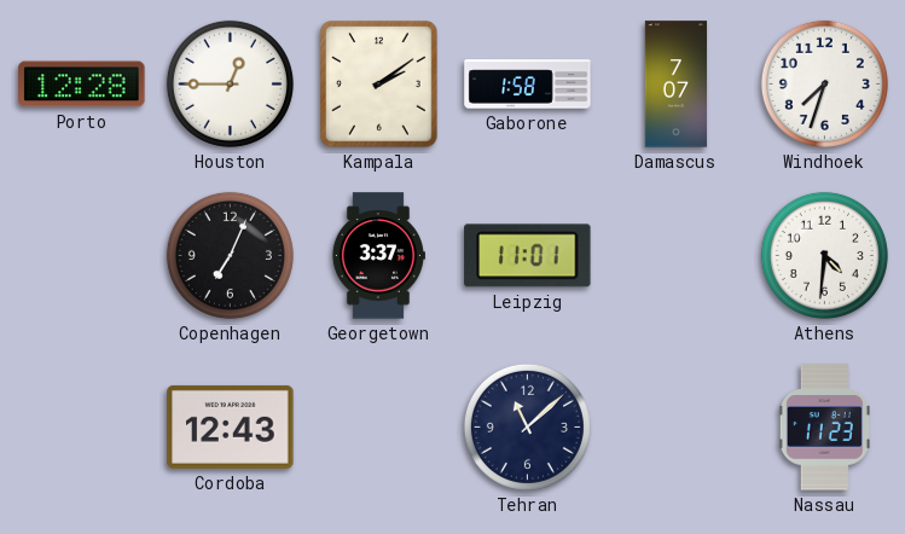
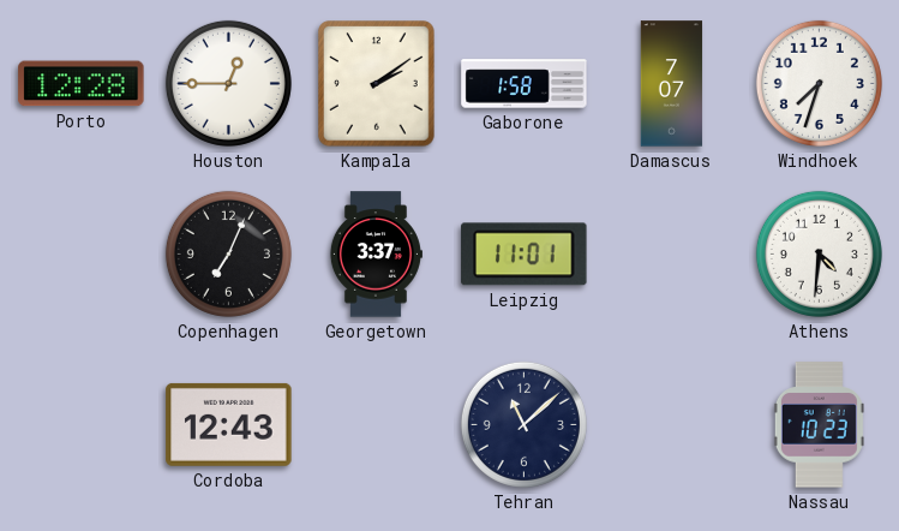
Nassau: 11:23 -> 10:23 (819, 425)
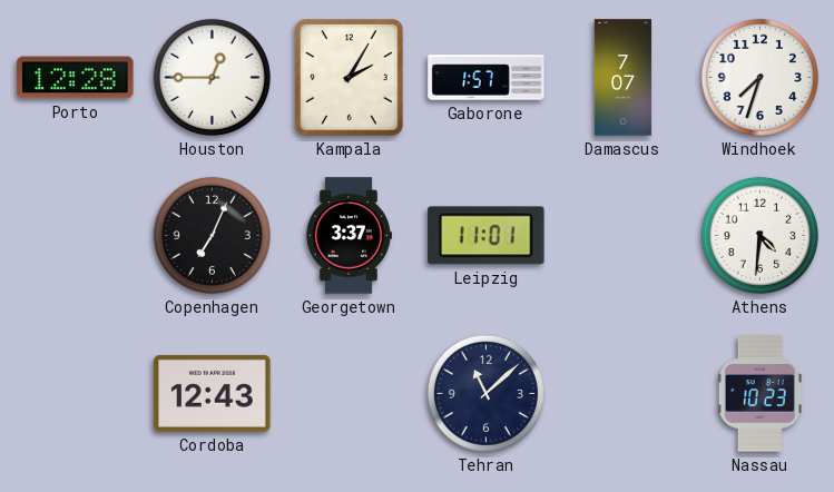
Kampala: 2:09 -> 2:05 (350, 78)
Gaborone: 1:58 -> 1:57 (487, 78)
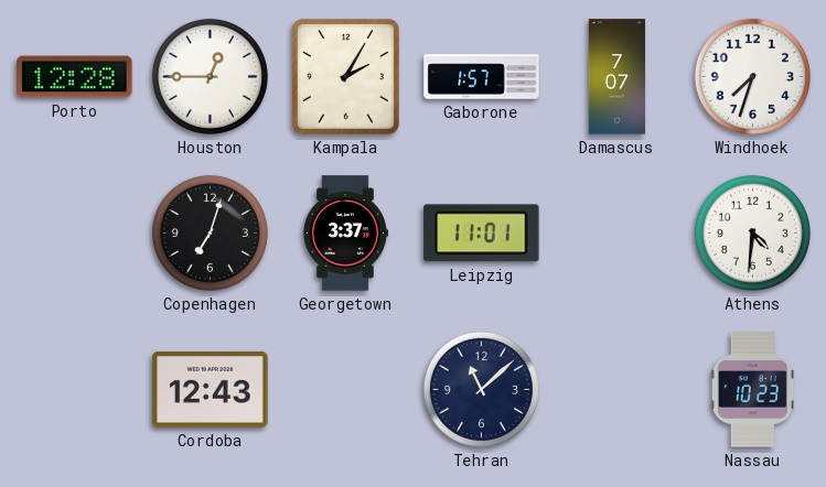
Copenhagen: 7:04 -> 7:03 (210, 232)
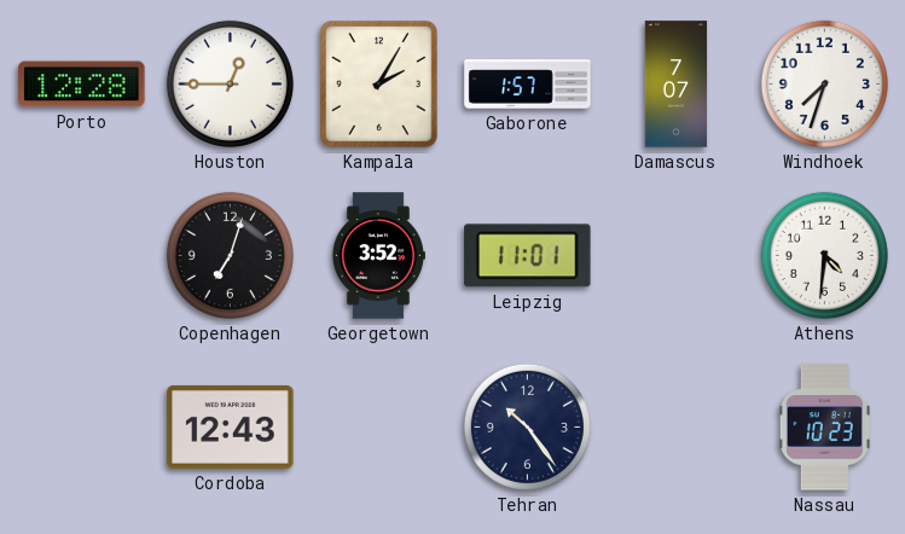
Georgetown: 3:37 -> 3:52 (378, 256)
Tehran: 11:08 -> 10:24 (527, 426)
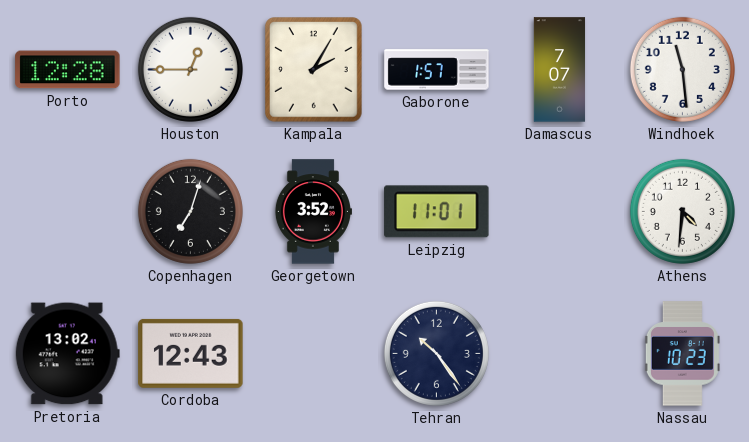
Windhoek: 7:33 -> 11:29 (682, 69)
Pretoria: none -> 13:02 (67, 354)
